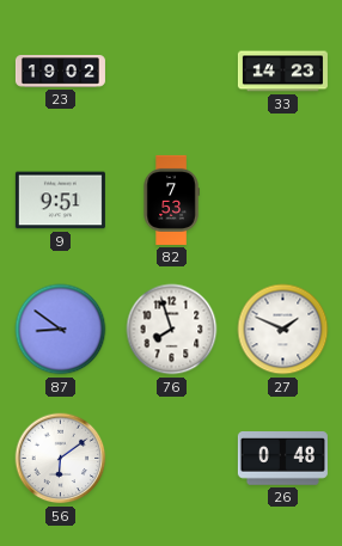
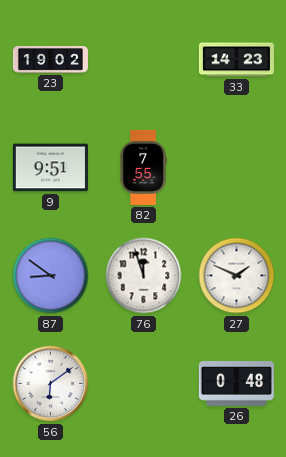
82: 7:53 -> 7:55 (143, 167)
76: 7:57 -> 11:57 (144, 276)
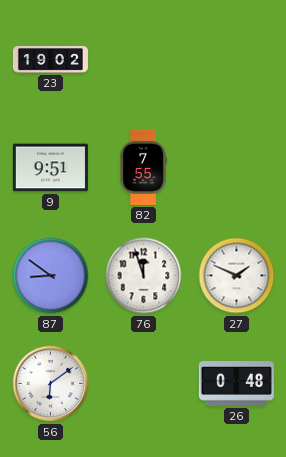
33: 14:23 -> none (236, 60)
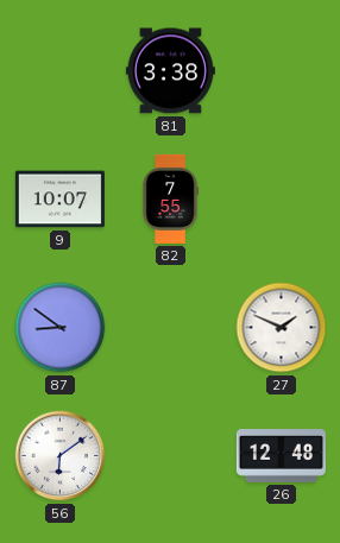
23: 19:02 -> none (50, 60)
81: none -> 3:38 (170, 71)
9: 9:51 -> 10:07 (59, 200)
76: 11:57 -> none (144, 276)
26: 0:48 -> 12:48 (281, 456)
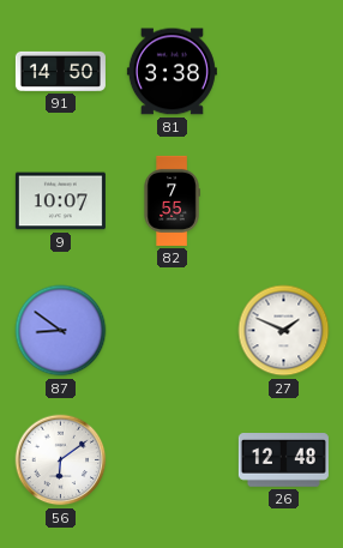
91: none -> 14:50 (60, 71)
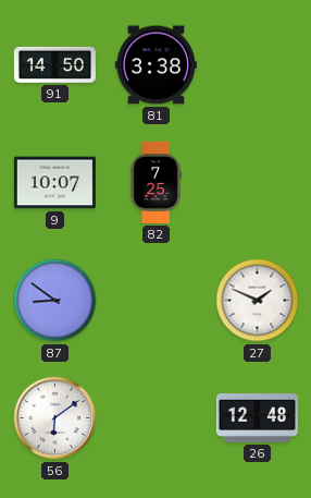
82: 7:55 -> 7:25 (155, 182)
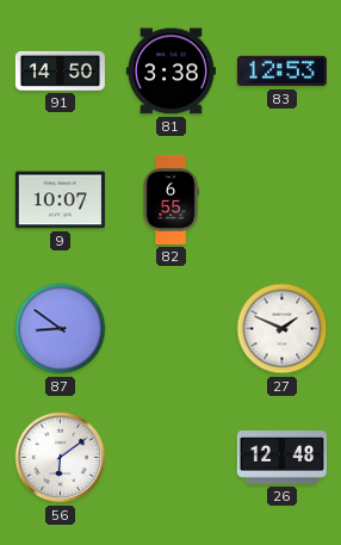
83: none -> 12:53 (281, 72)
82: 7:25 -> 6:55 (170, 199)
